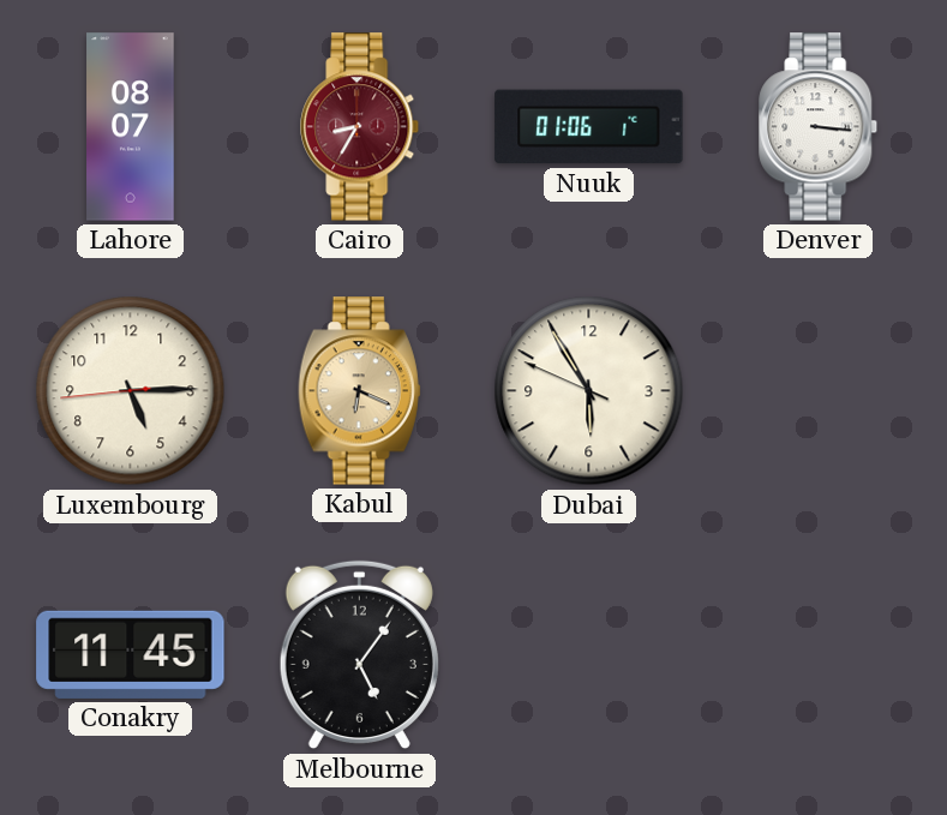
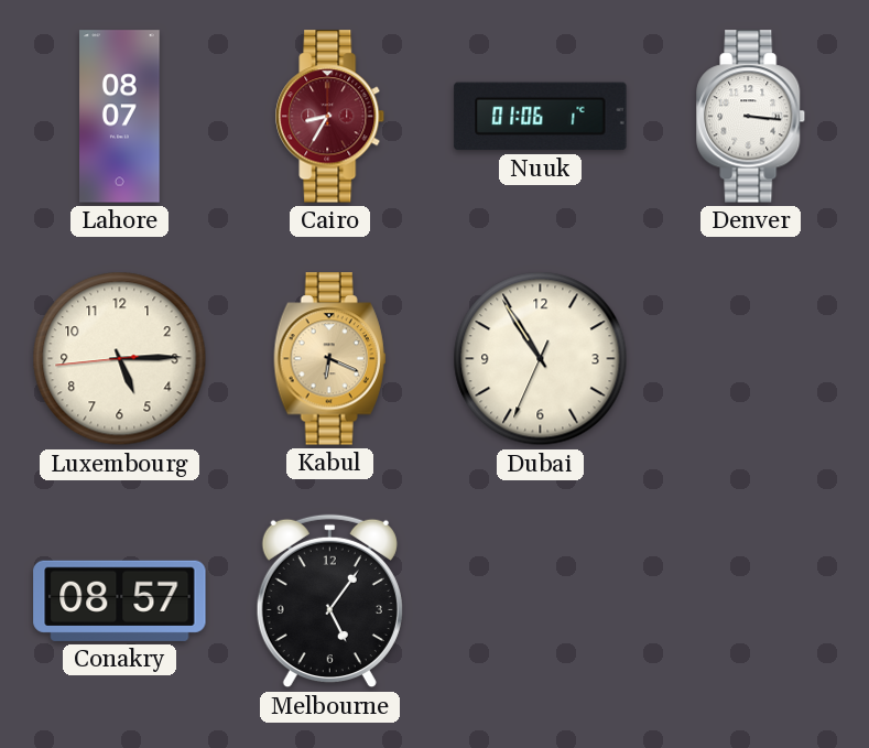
Dubai: 5:54 -> 10:54 (541, 359)
Conakry: 11:45 -> 08:57 (120, 600)
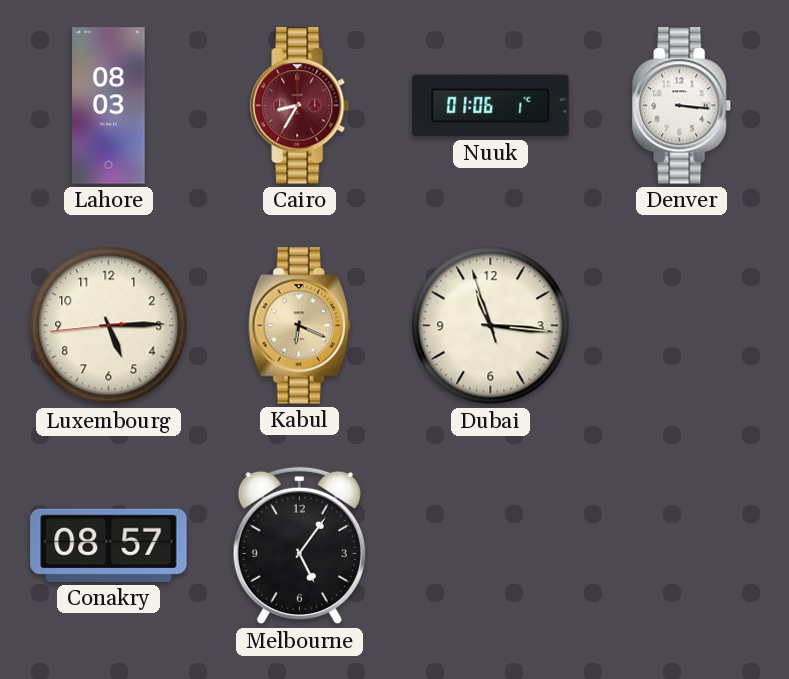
Lahore: 08:07 -> 08:03 (109, 106)
Dubai: 10:54 -> 11:15 (491, 326)
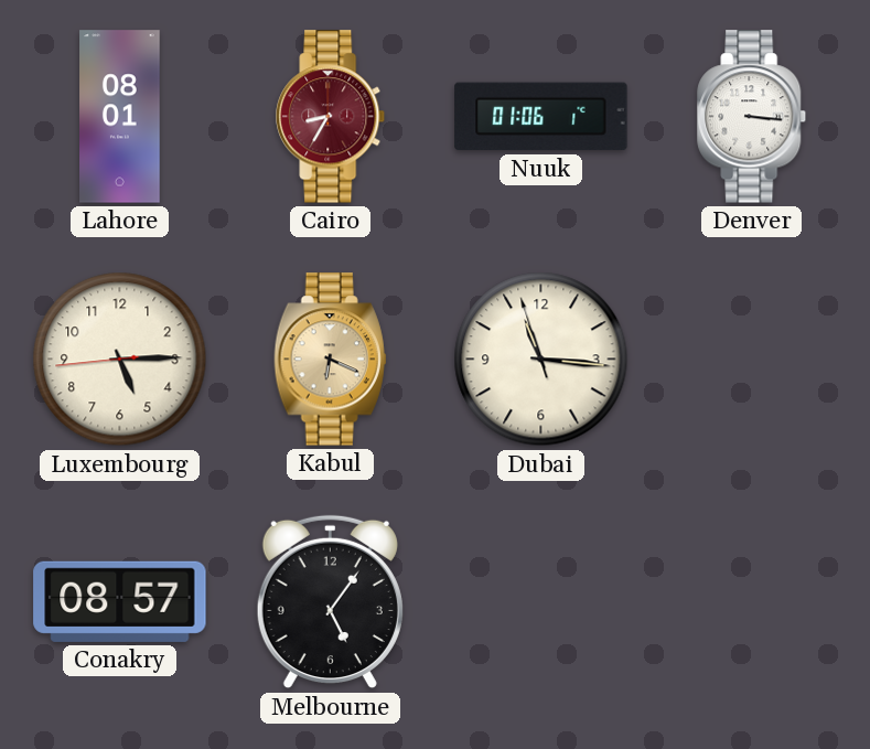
Lahore: 08:03 -> 08:01 (120, 117)
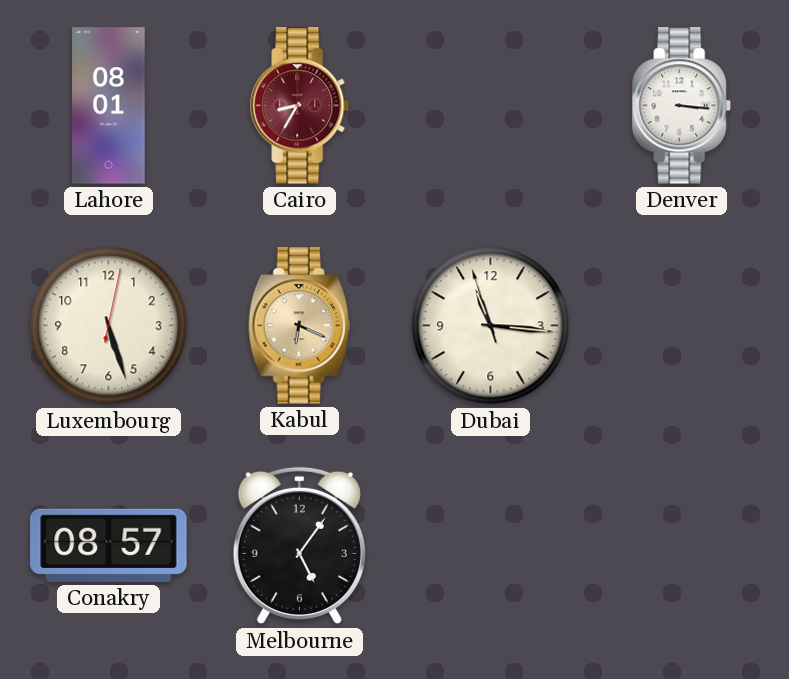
Nuuk: 01:06 -> none (541, 117)
Luxembourg: 5:14 -> 5:27 (109, 326)
